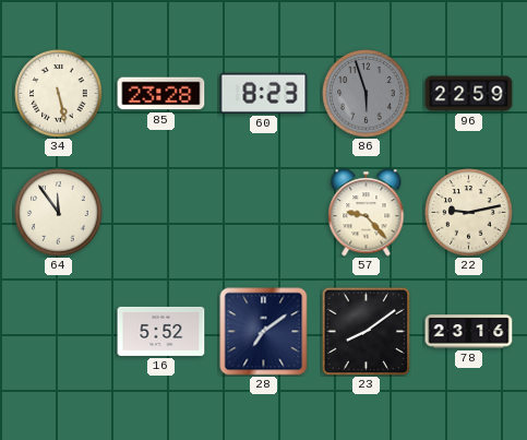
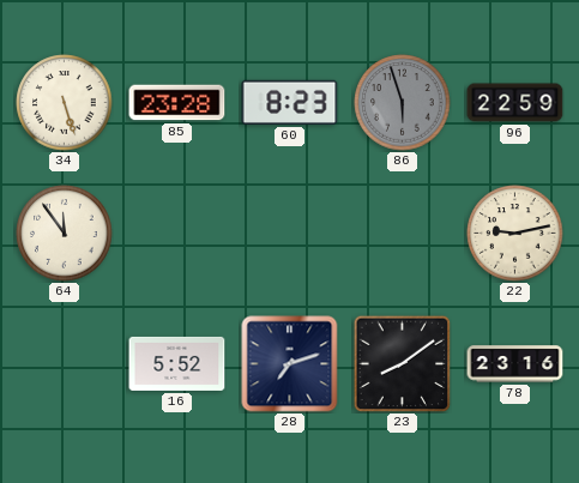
34: 5:28 -> 5:27 (65, 103)
57: 9:23 -> none (367, 213)
28: 7:09 -> 7:12 (290, 364)
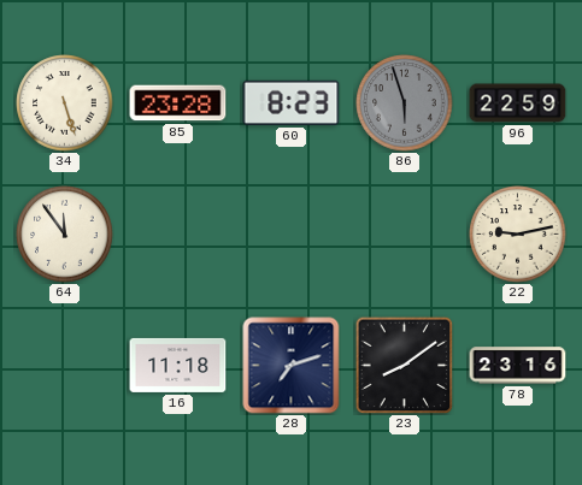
16: 5:52 -> 11:18 (178, 365)
